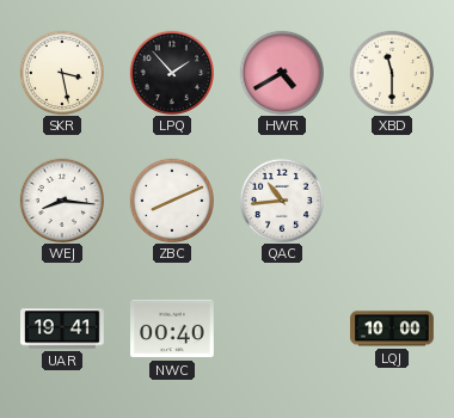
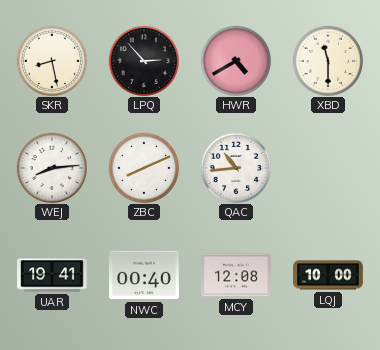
SKR: 3:28 -> 8:28 (51, 60)
LPQ: 1:53 -> 2:53 (143, 60)
WEJ: 8:16 -> 8:14 (51, 167)
MCY: none -> 12:08 (237, 275)
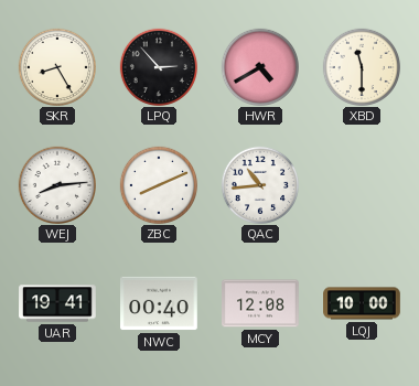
SKR: 8:28 -> 8:25 (56, 66)
